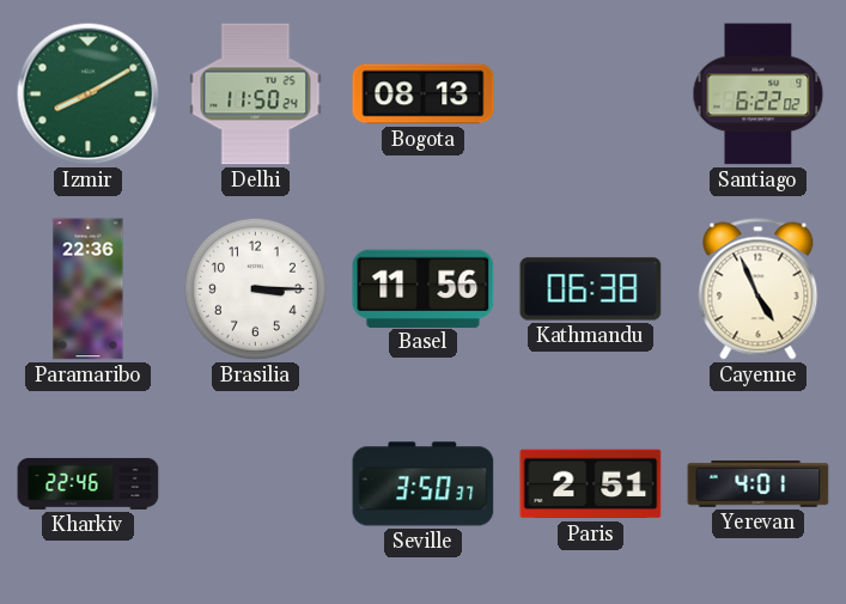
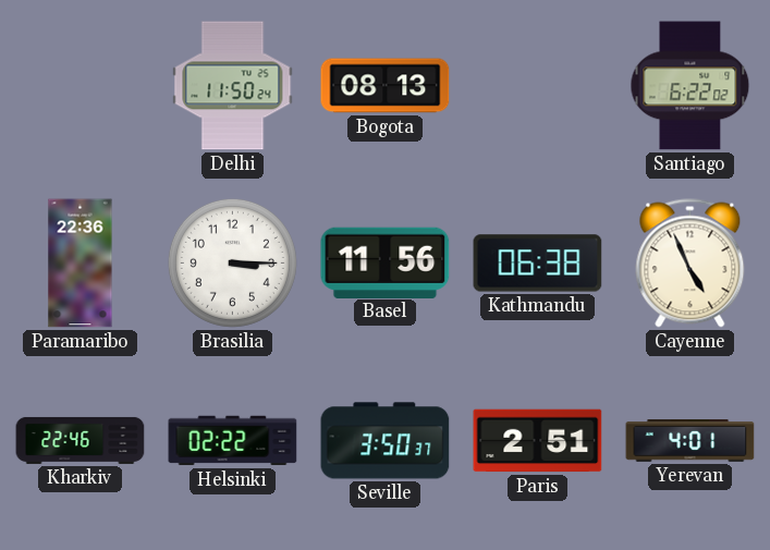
Izmir: 8:10 -> none (89, 94)
Helsinki: none -> 02:22 (233, 441)
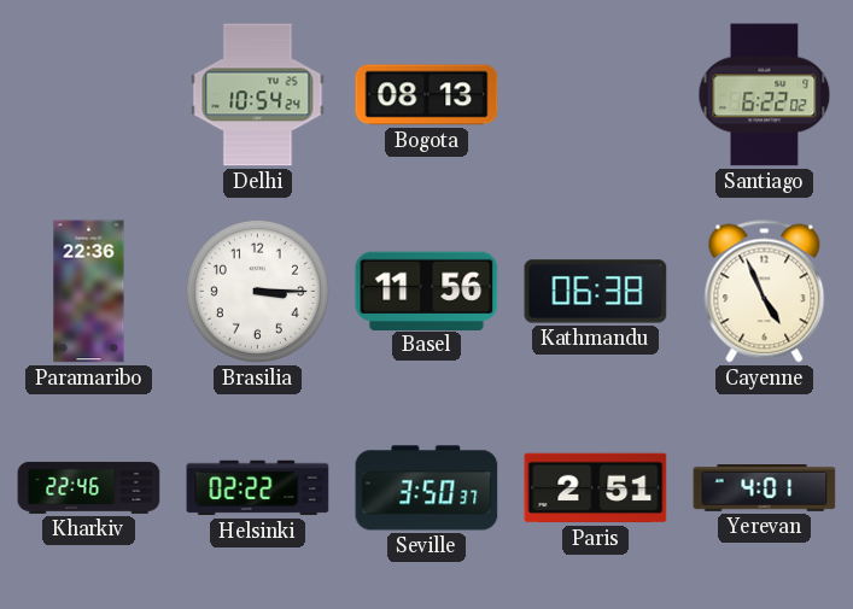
Delhi: 11:50 -> 10:54 (258, 95)
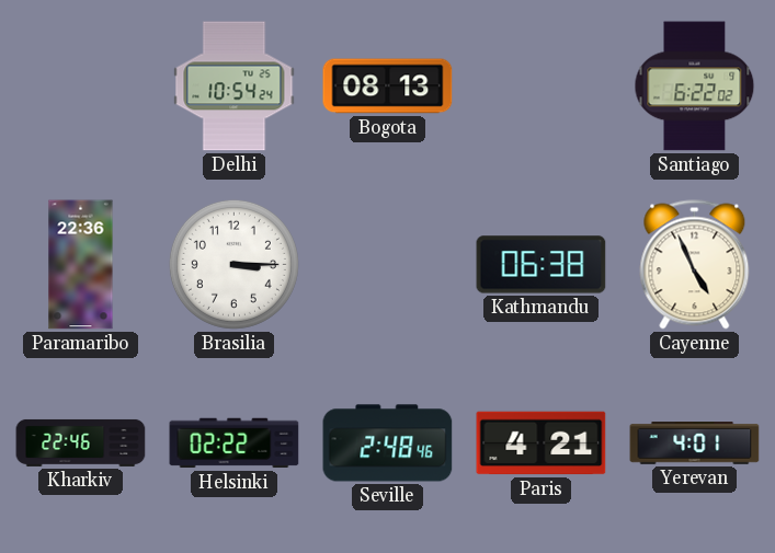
Basel: 11:56 -> none (427, 291)
Seville: 3:50 -> 2:48 (388, 443)
Paris: 2:51 -> 4:21 (542, 443)
